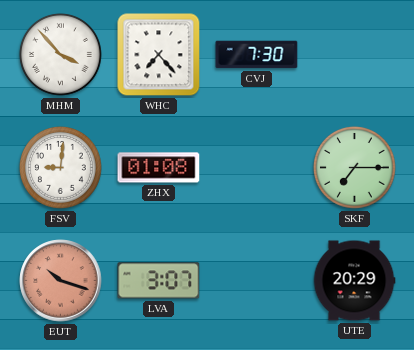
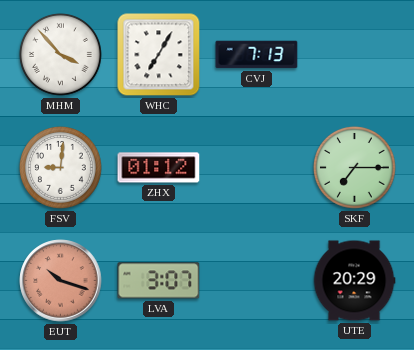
WHC: 7:23 -> 7:05 (159, 55)
CVJ: 7:30 -> 7:13 (257, 55)
ZHX: 01:08 -> 01:12 (159, 168)
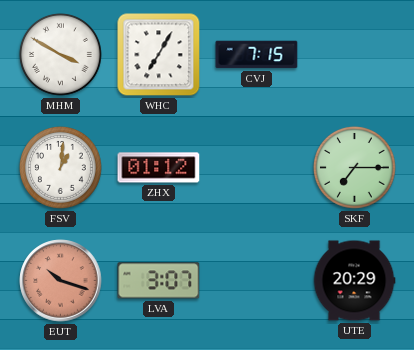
MHM: 3:53 -> 3:50 (60, 54)
CVJ: 7:13 -> 7:15 (257, 55)
FSV: 9:01 -> 1:01 (60, 167)
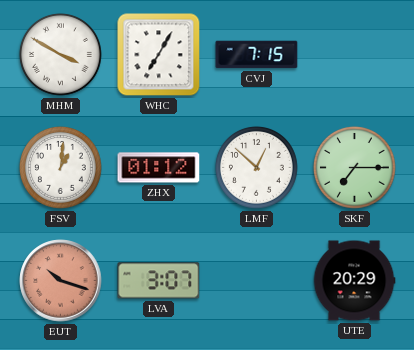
LMF: none -> 12:52 (256, 167)
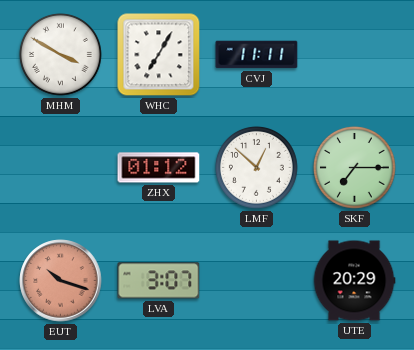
CVJ: 7:15 -> 11:11 (257, 55)
FSV: 1:01 -> none (60, 167)
